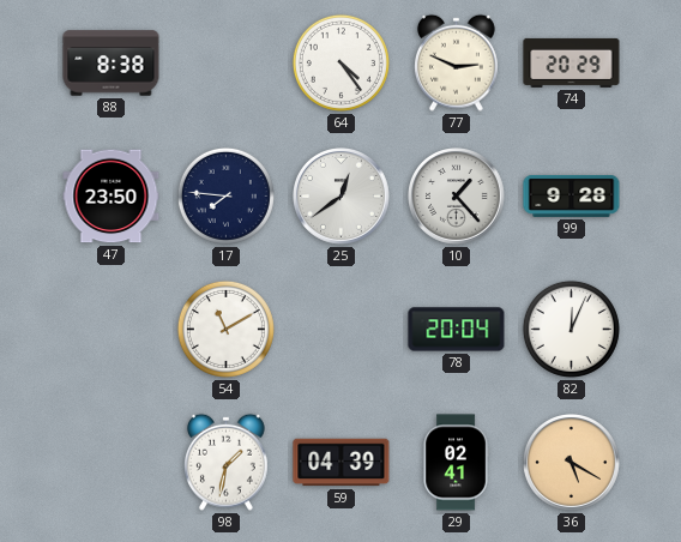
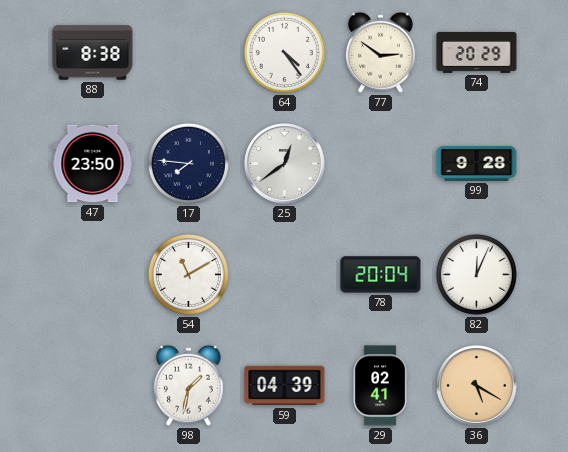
77: 2:49 -> 2:51 (380, 52)
10: 1:23 -> none (457, 197)
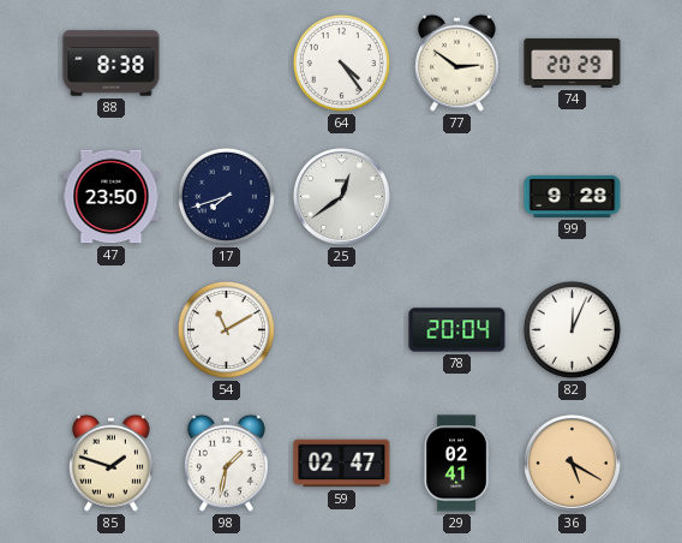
17: 7:46 -> 7:42 (226, 196)
85: none -> 1:48 (110, 463)
59: 04:39 -> 02:47 (342, 464)
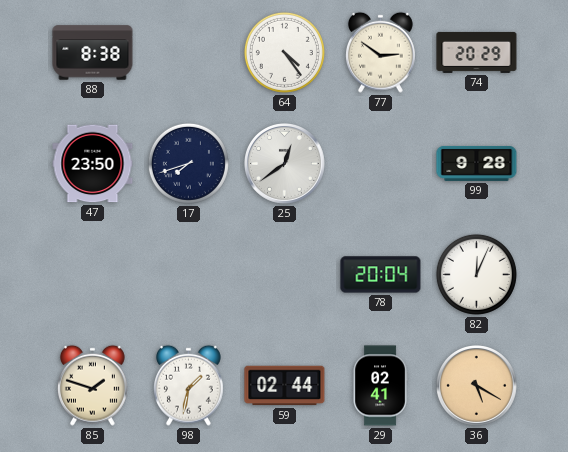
54: 11:10 -> none (226, 329)
59: 02:47 -> 02:44 (285, 386)
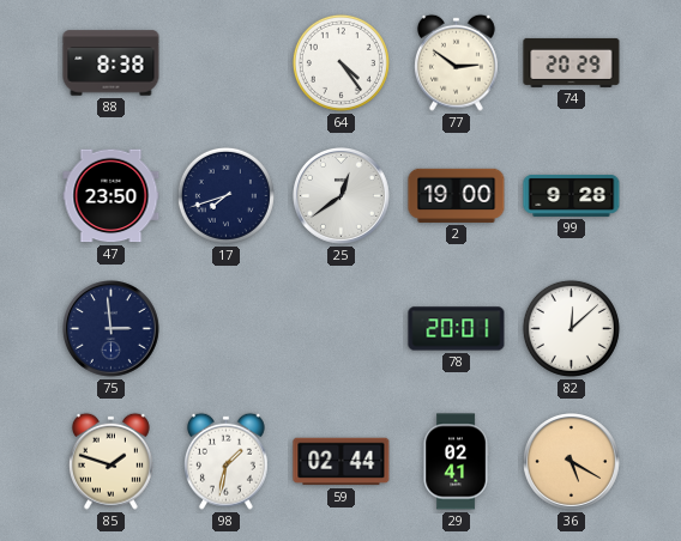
2: none -> 19:00 (457, 195)
75: none -> 2:59 (112, 329)
78: 20:04 -> 20:01 (457, 329)
82: 12:04 -> 12:08 (571, 328)
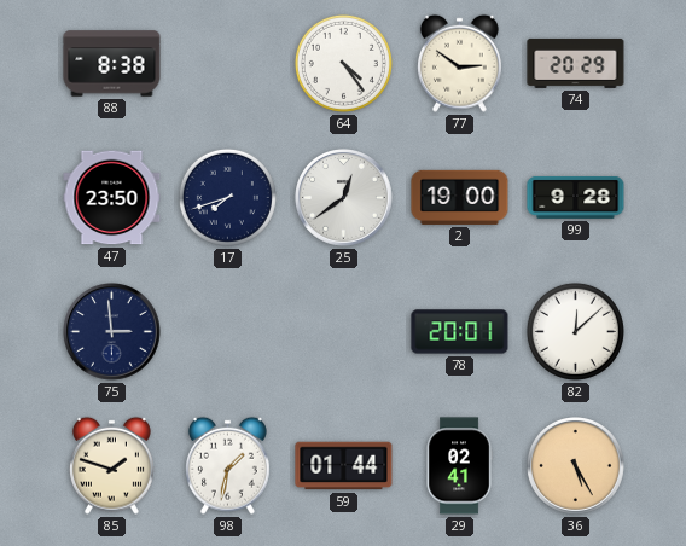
59: 02:44 -> 01:44 (344, 466)
36: 5:20 -> 5:25 (576, 466)
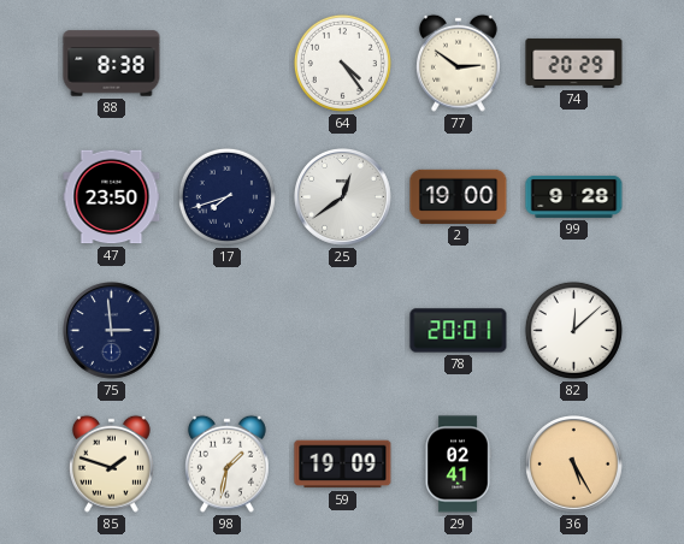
59: 01:44 -> 19:09 (343, 465)
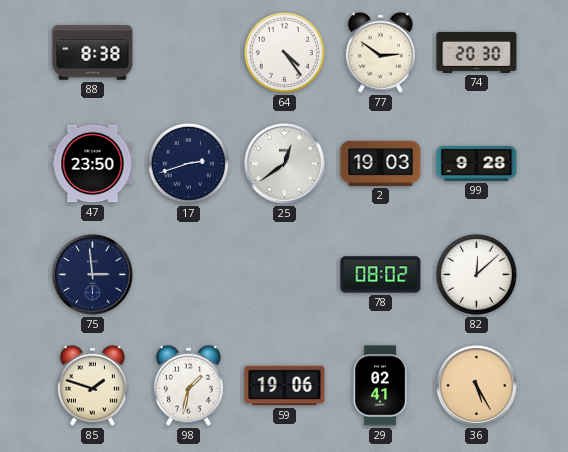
74: 20:29 -> 20:30 (477, 52)
17: 7:42 -> 2:42 (188, 163)
2: 19:00 -> 19:03 (381, 163)
78: 20:01 -> 08:02 (381, 275)
59: 19:09 -> 19:06 (285, 386)
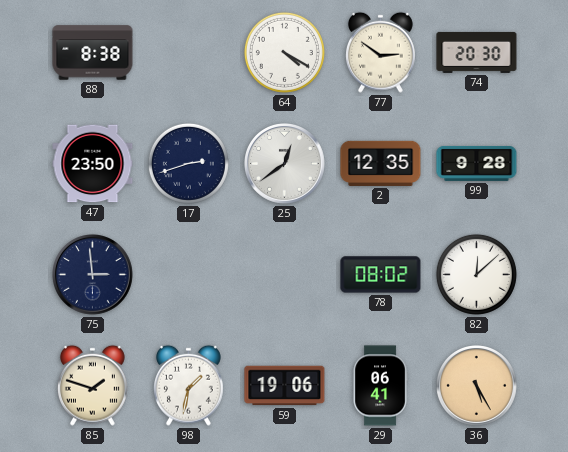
64: 4:24 -> 4:20 (284, 52)
2: 19:03 -> 12:35 (381, 163)
29: 02:41 -> 06:41 (380, 386)
